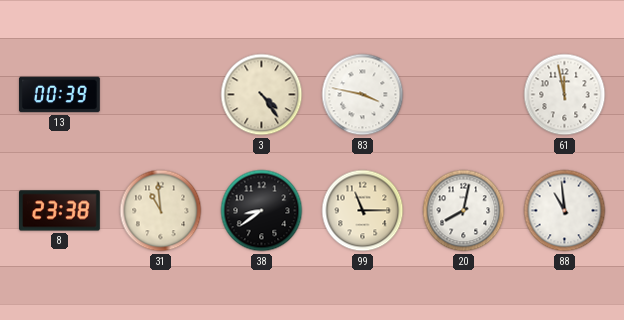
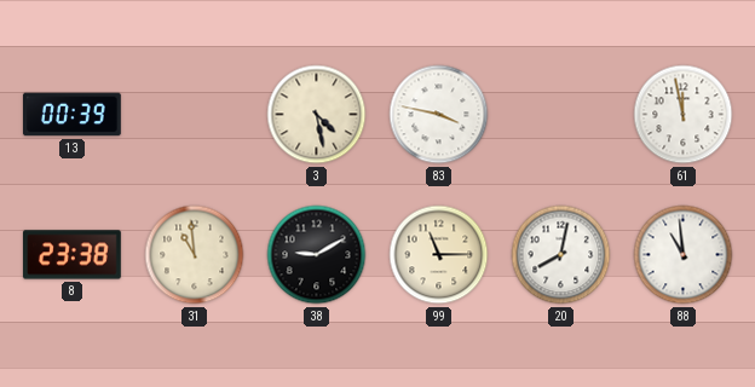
3: 4:24 -> 4:28 (317, 115)
38: 8:39 -> 9:10 (317, 255)
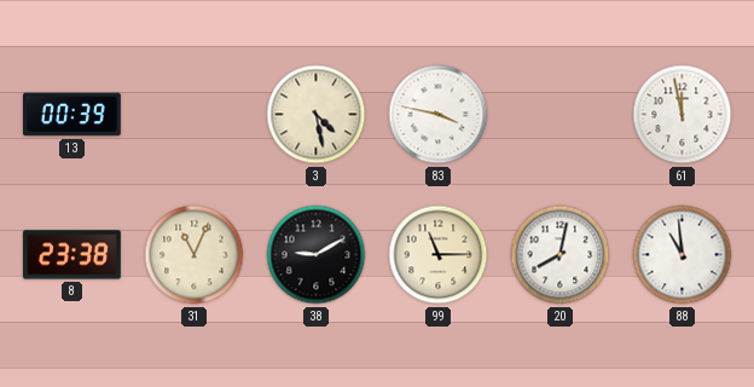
31: 10:59 -> 11:04 (195, 255)
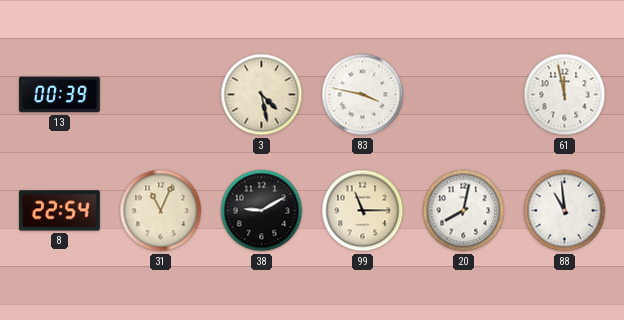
8: 23:38 -> 22:54 (60, 211)
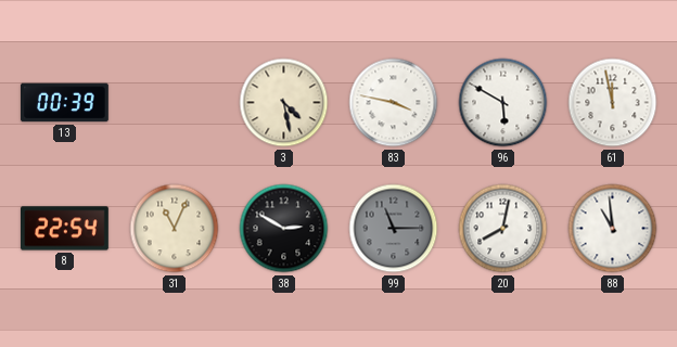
96: none -> 5:50 (503, 103)
38: 9:10 -> 2:50 (284, 229)
99 dial: cream -> grey (394, 229)
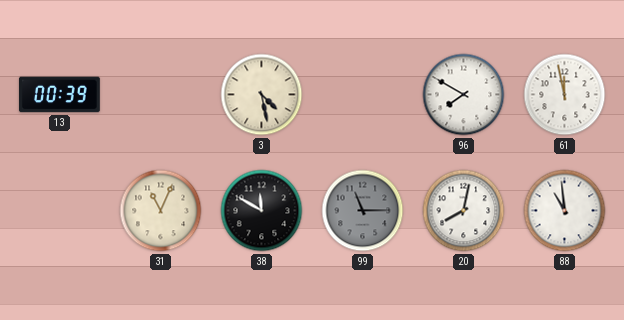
83: 3:47 -> none (394, 103)
96: 5:50 -> 7:50 (464, 95)
8: 22:54 -> none (65, 229)
38: 2:50 -> 11:50 (262, 211)
